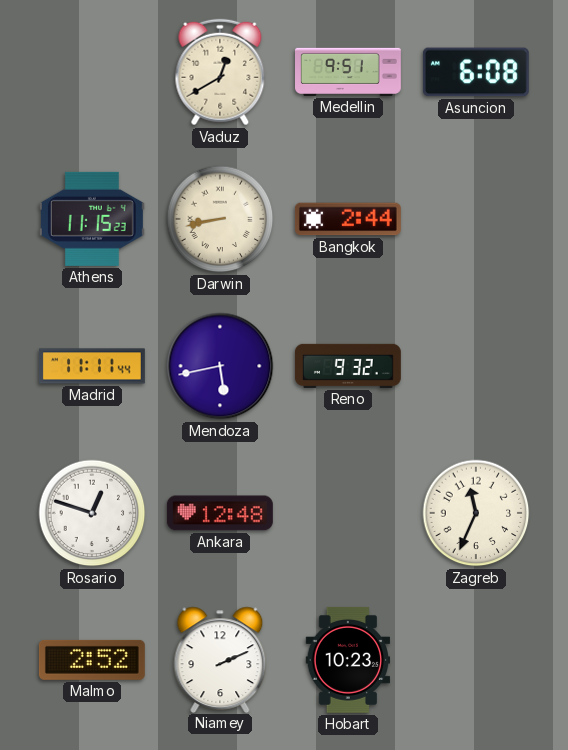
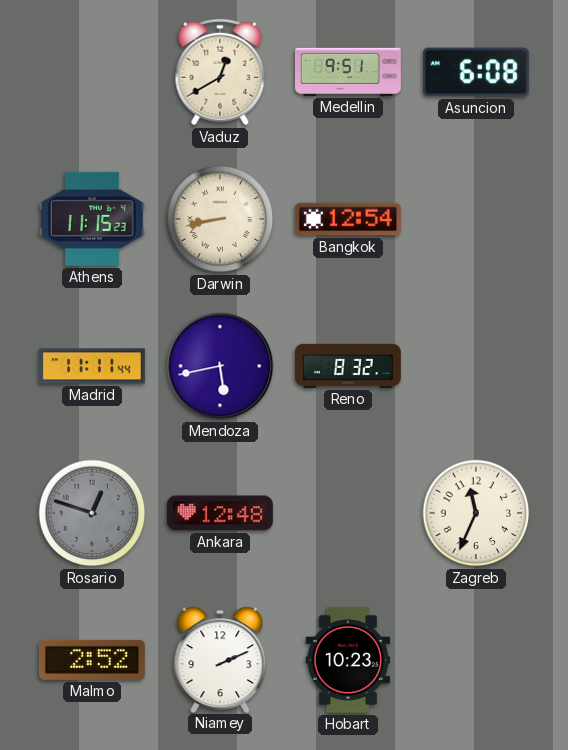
Bangkok: 2:44 -> 12:54 (348, 219)
Reno: 9:32 -> 8:32 (348, 366)
Rosario dial: white -> grey (92, 513)
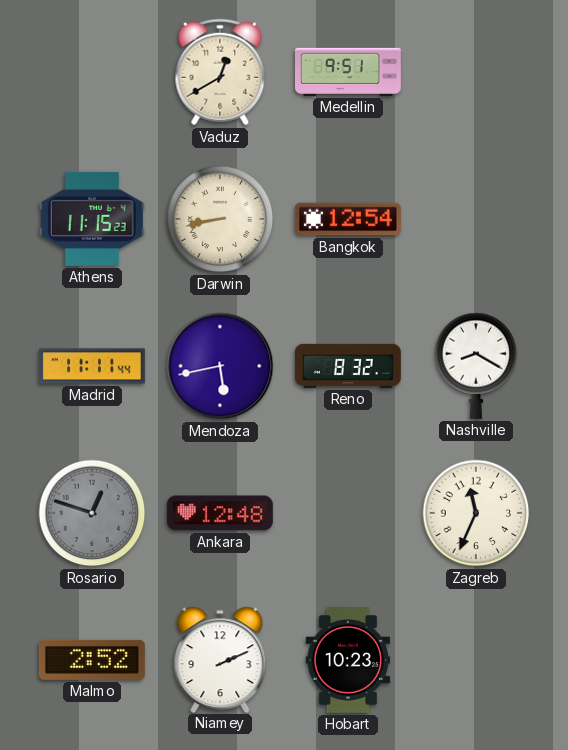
Asuncion: 6:08 -> none (476, 72)
Nashville: none -> 8:20 (476, 366)
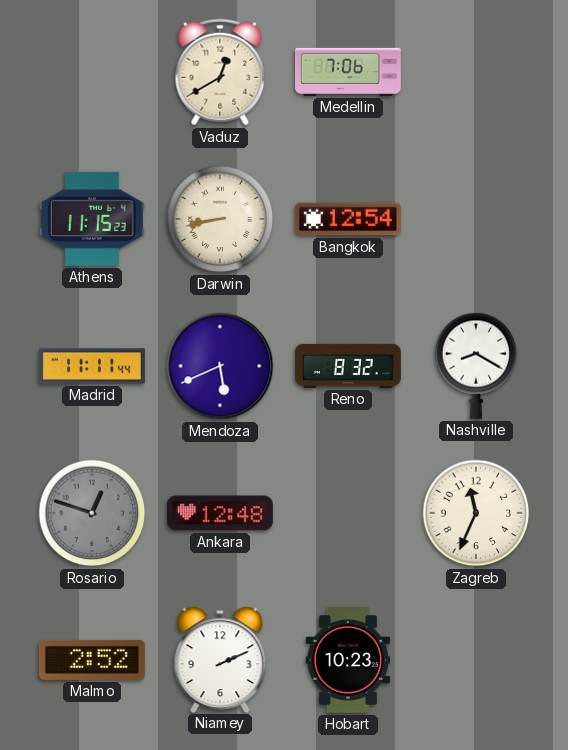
Medellin: 9:51 -> 7:06 (349, 72)
Mendoza: 5:43 -> 5:41 (220, 366)
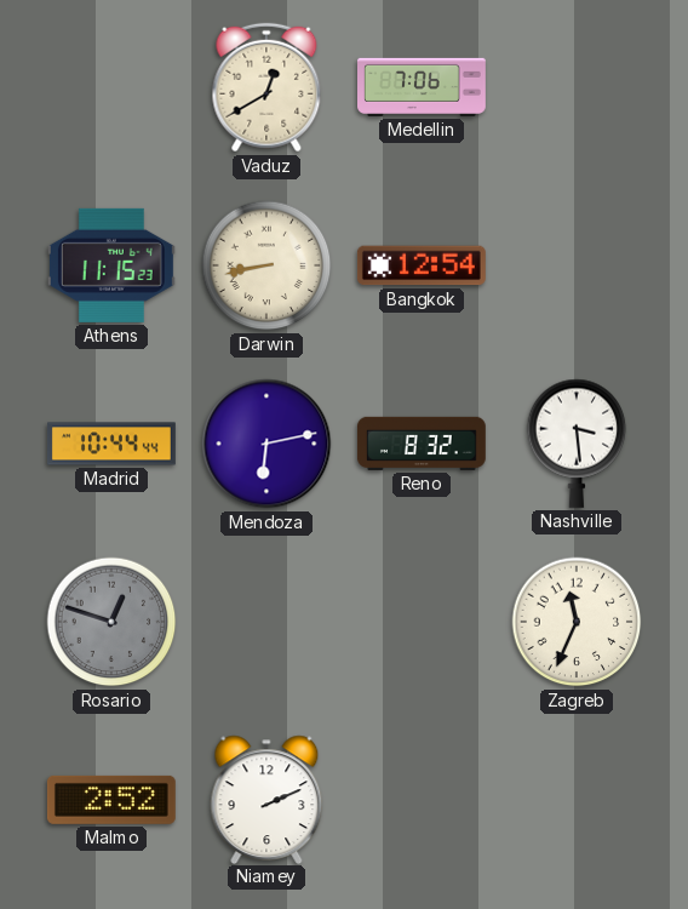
Madrid: 11:11 -> 10:44 (113, 444)
Mendoza: 5:41 -> 6:13 (266, 444)
Nashville: 8:20 -> 3:29 (577, 444)
Ankara: 12:48 -> none (220, 513)
Hobart: 10:23 -> none (348, 660)
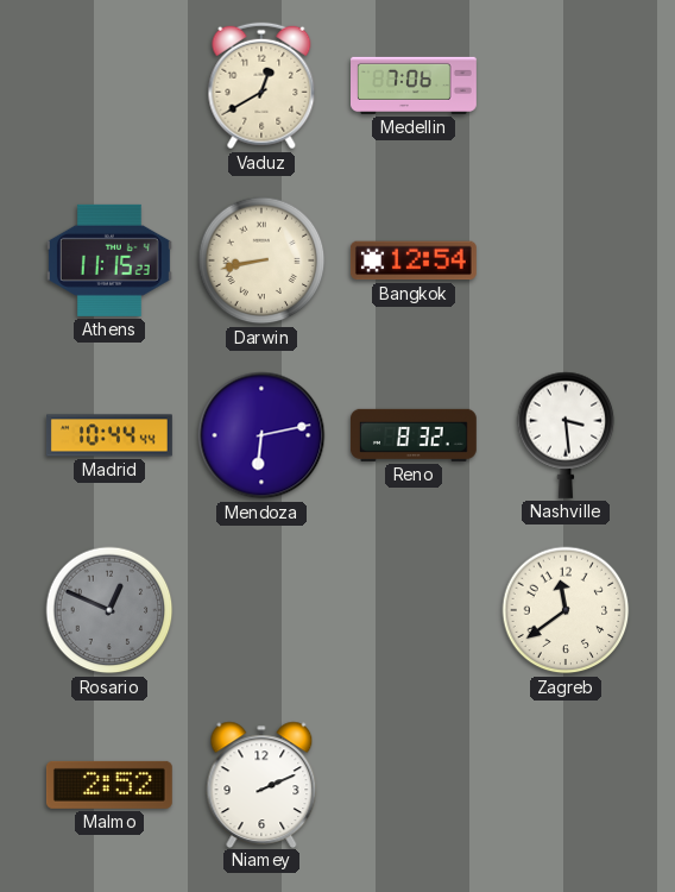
Rosario: 12:48 -> 12:49 (109, 610)
Zagreb: 11:34 -> 11:39 (566, 610)
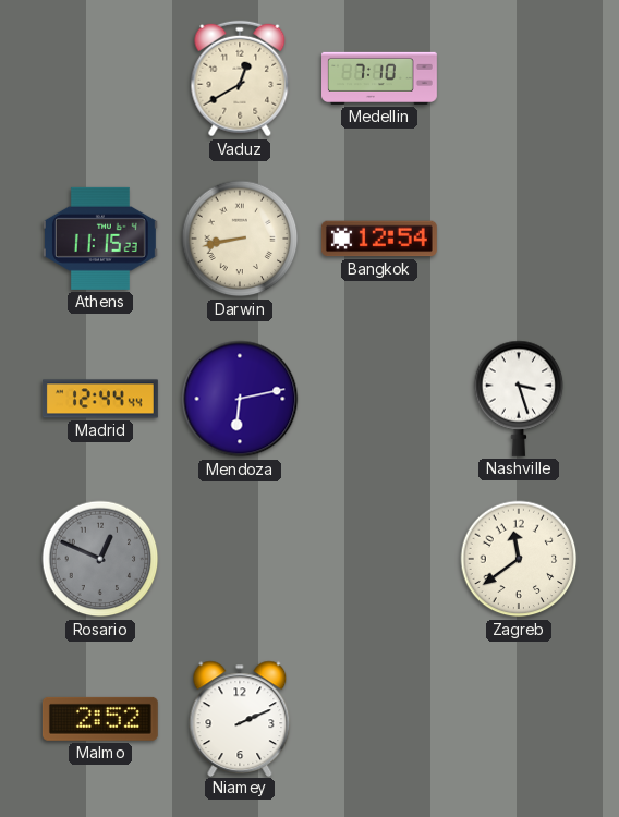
Medellin: 7:06 -> 7:10 (380, 78)
Madrid: 10:44 -> 12:44 (101, 399)
Reno: 8:32 -> none (414, 435)
Nashville: 3:29 -> 3:27 (519, 399)
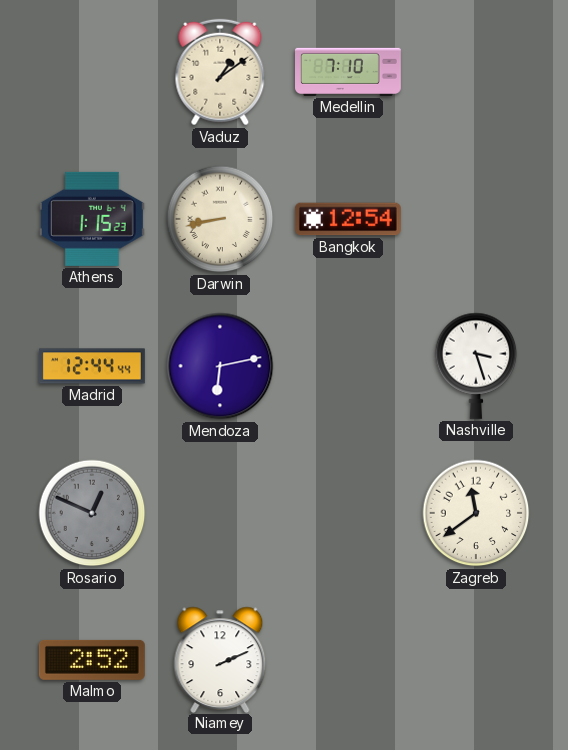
Vaduz: 12:40 -> 1:09 (220, 72)
Athens: 11:15 -> 1:15 (92, 219)
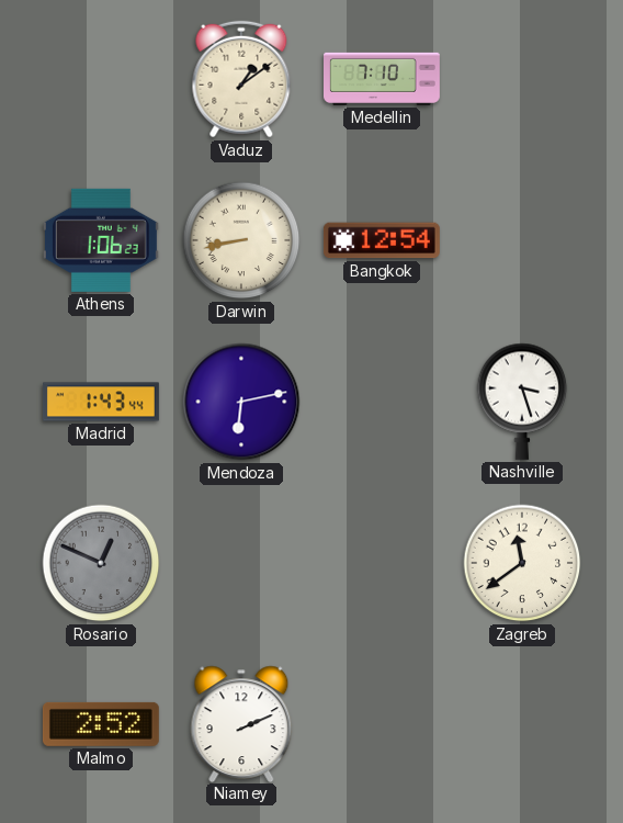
Athens: 1:15 -> 1:06 (101, 240)
Madrid: 12:44 -> 1:43 (102, 402)
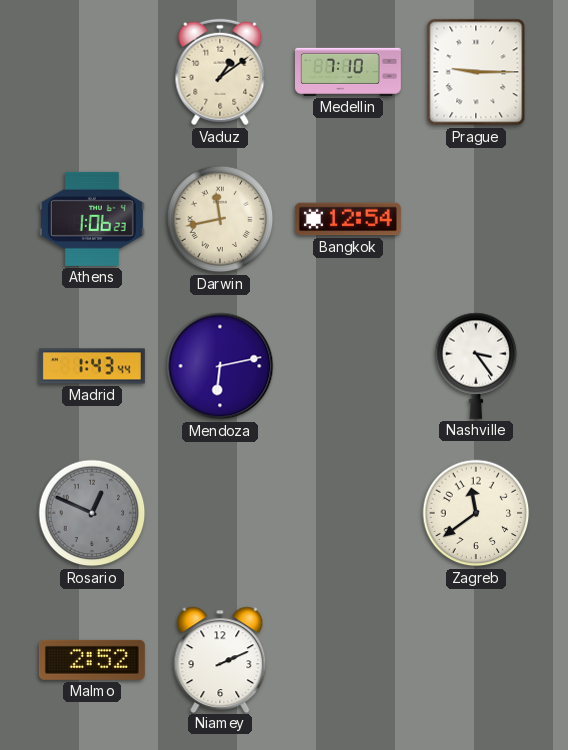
Prague: none -> 9:15 (476, 72)
Darwin: 8:43 -> 11:43 (220, 219)
Nashville: 3:27 -> 3:24 (476, 366)
